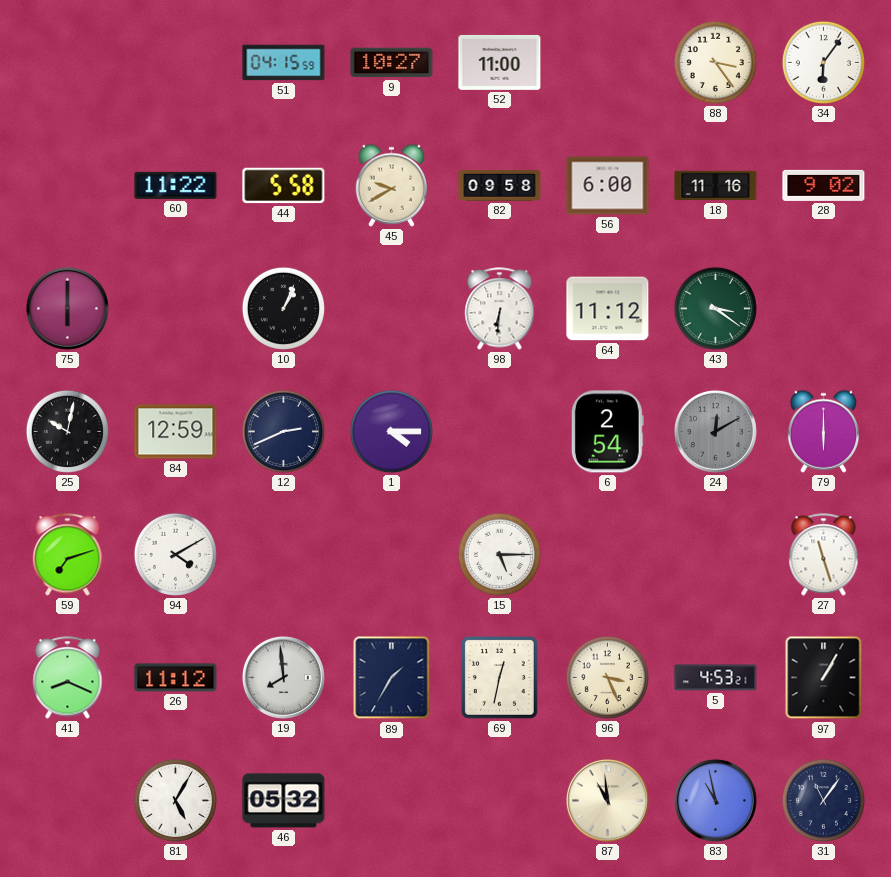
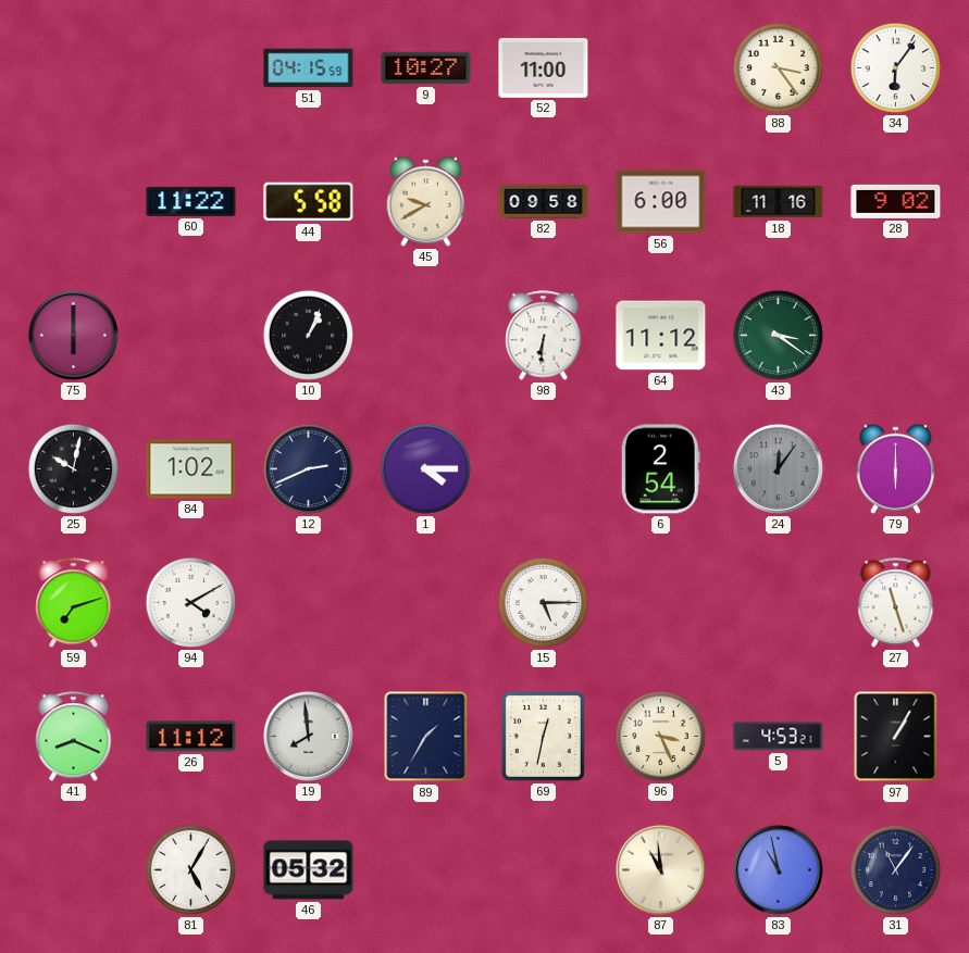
84: 12:59 -> 1:02 (191, 469)
24: 12:10 -> 12:06 (778, 468)
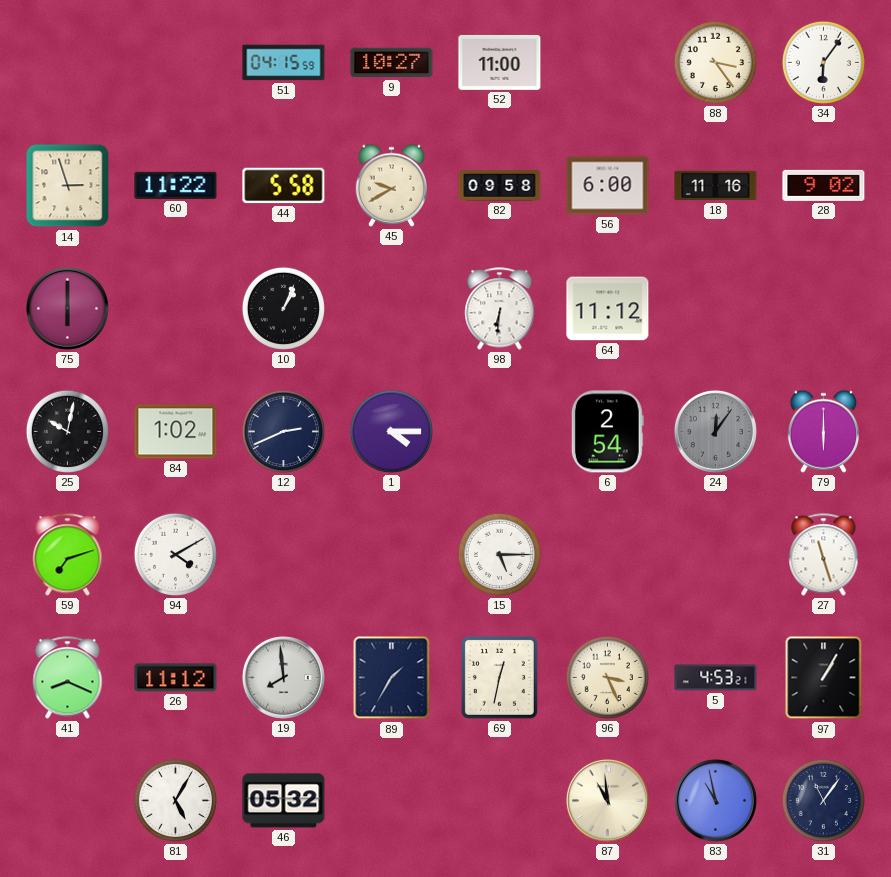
14: none -> 2:57 (68, 186)
43: 3:21 -> none (778, 335)
